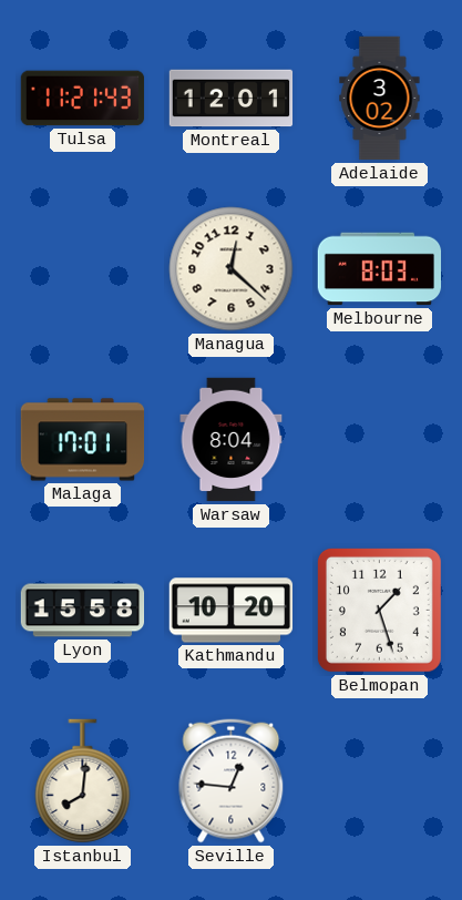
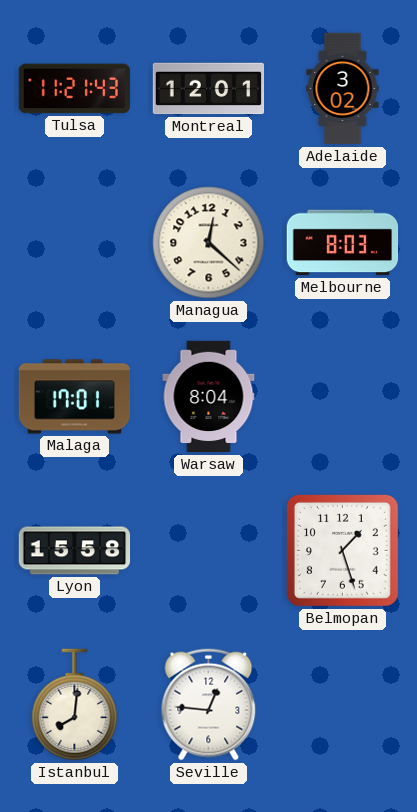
Kathmandu: 10:20 -> none (232, 611)
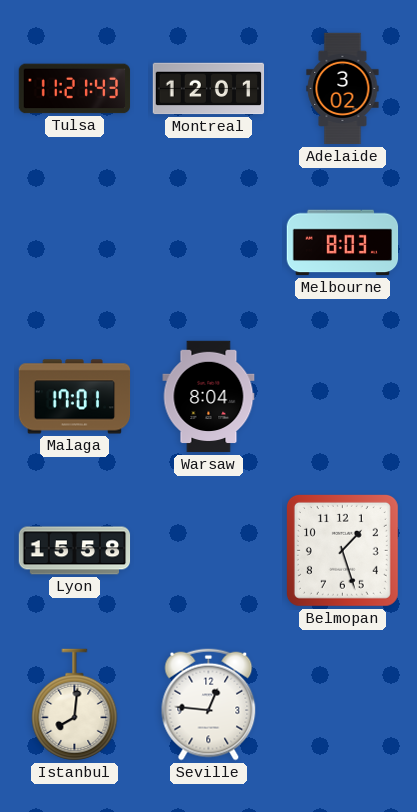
Managua: 12:22 -> none (209, 243)
